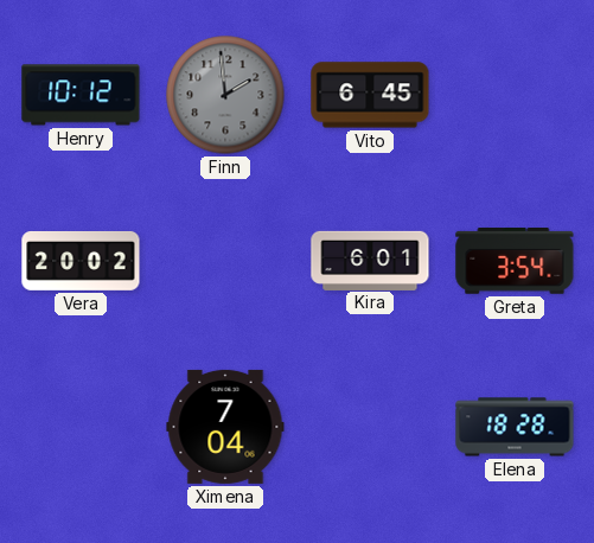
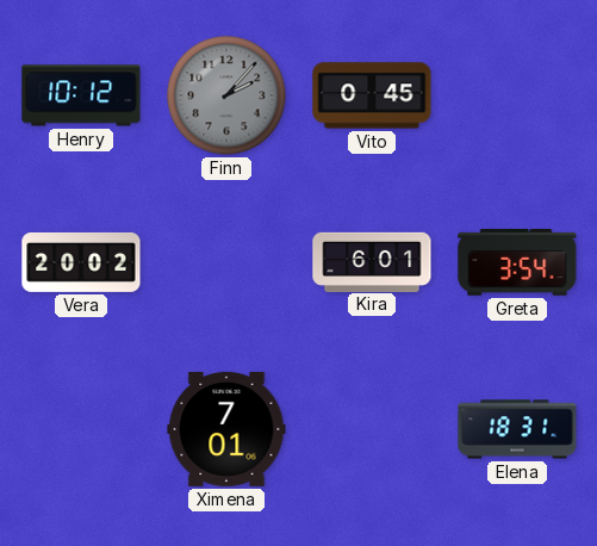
Finn: 1:59 -> 2:07 (226, 95)
Vito: 6:45 -> 0:45 (372, 95)
Ximena: 7:04 -> 7:01 (226, 429)
Elena: 18:28 -> 18:31 (517, 429)
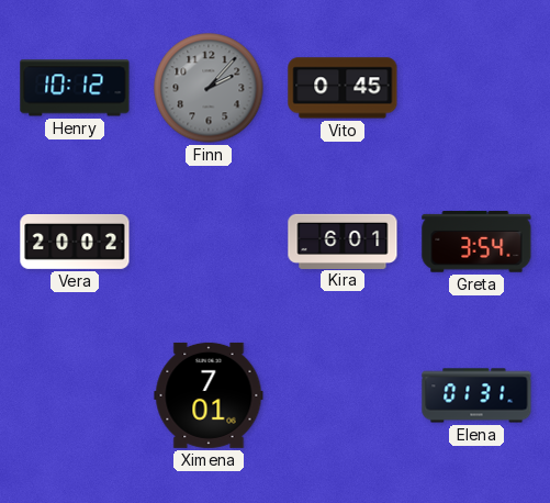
Elena: 18:31 -> 01:31 (476, 395)
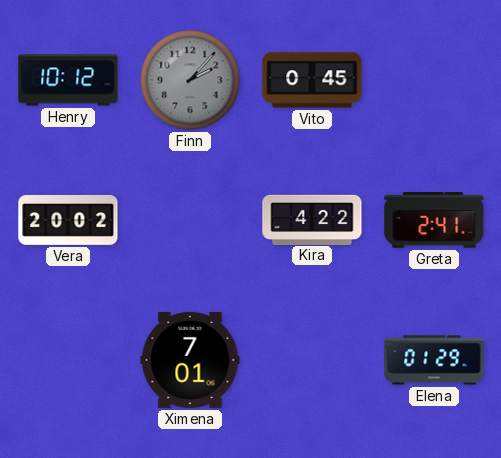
Kira: 6:01 -> 4:22 (312, 219)
Greta: 3:54 -> 2:41 (434, 221)
Elena: 01:31 -> 01:29 (434, 360)
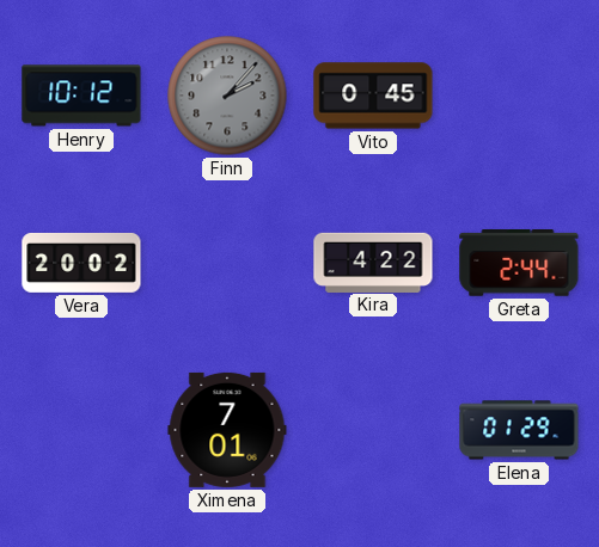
Greta: 2:41 -> 2:44 (519, 264)
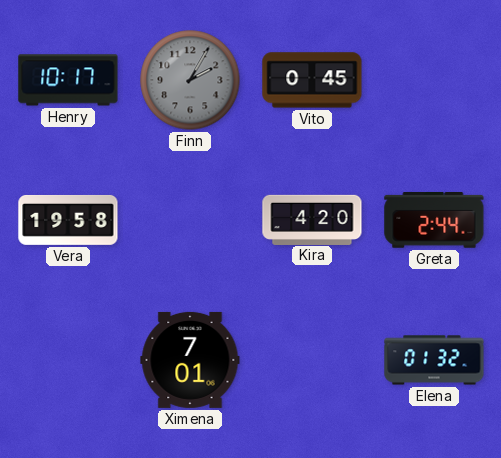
Henry: 10:12 -> 10:17 (68, 80)
Finn: 2:07 -> 2:05 (190, 80)
Vera: 20:02 -> 19:58 (68, 220)
Kira: 4:22 -> 4:20 (312, 219)
Elena: 01:29 -> 01:32 (434, 360)
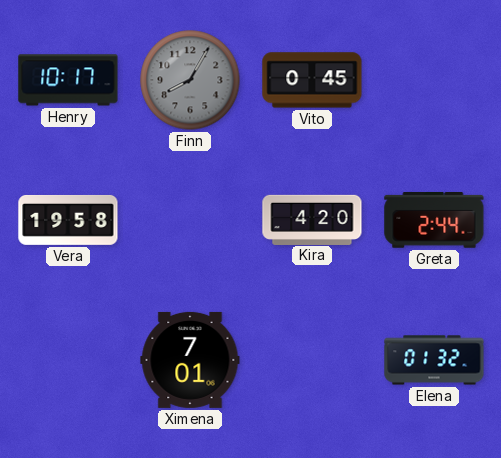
Finn: 2:05 -> 8:05 (190, 80)
